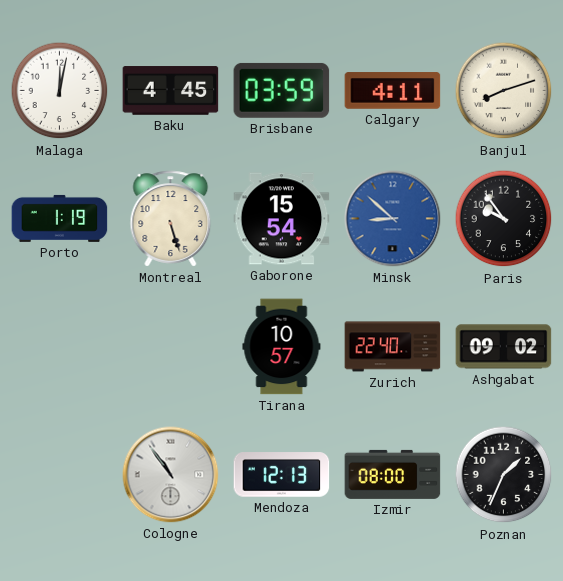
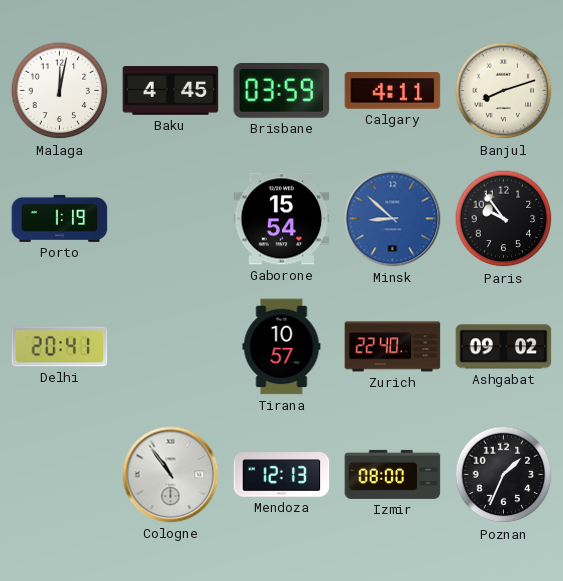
Montreal: 5:27 -> none (171, 219)
Delhi: none -> 20:41 (60, 347)
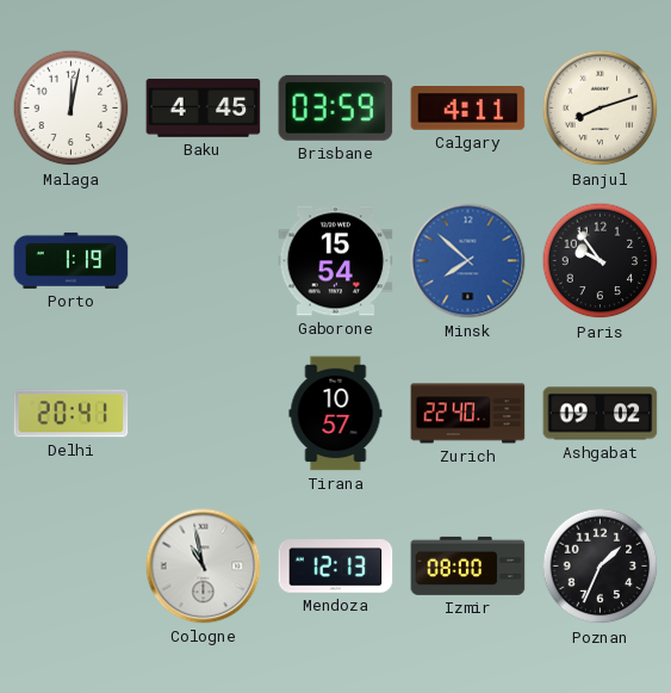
Minsk: 8:52 -> 7:52 (468, 261)
Cologne: 10:54 -> 10:58 (204, 567)
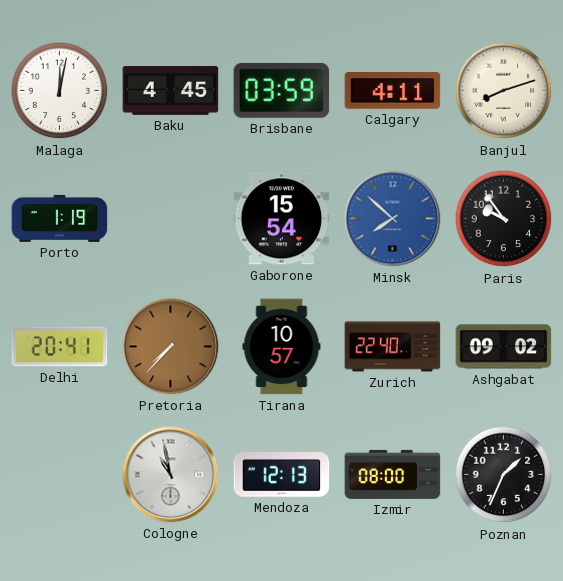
Pretoria: none -> 7:37 (171, 347)
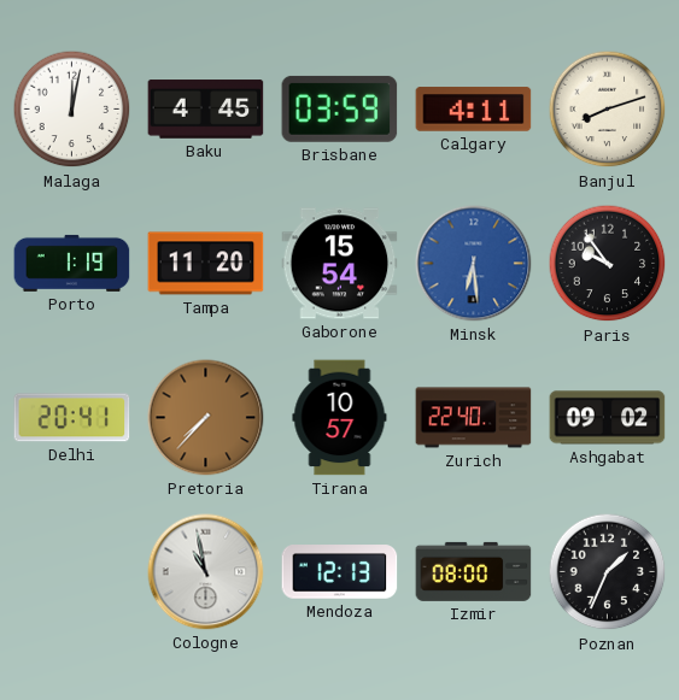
Tampa: none -> 11:20 (206, 264)
Minsk: 7:52 -> 6:29 (474, 264)
